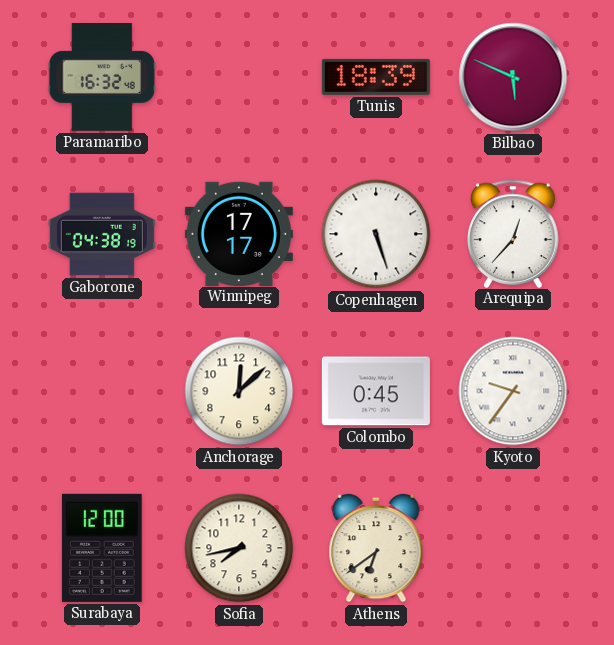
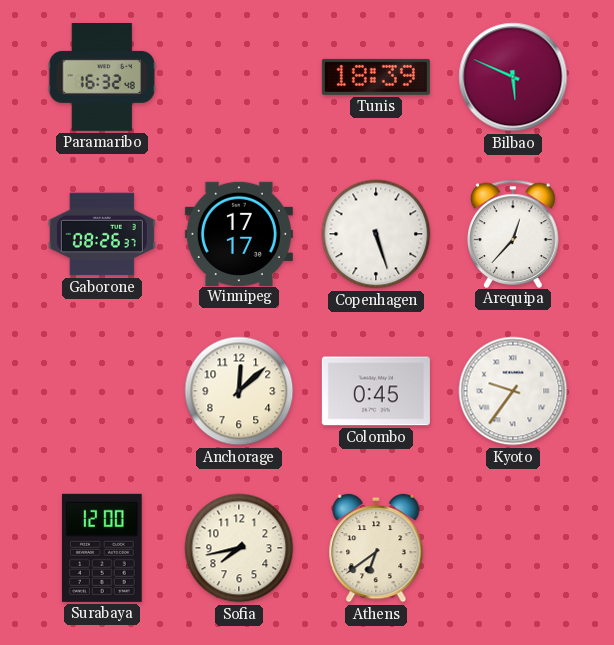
Gaborone: 04:38 -> 08:26 (102, 234)
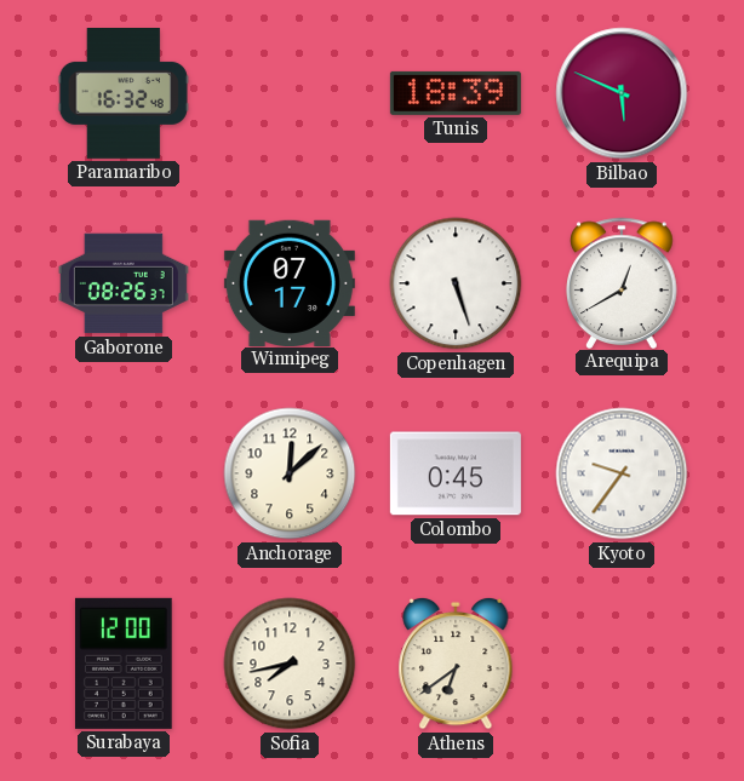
Winnipeg: 17:17 -> 07:17 (290, 282)
Arequipa: 12:37 -> 12:40 (623, 282)
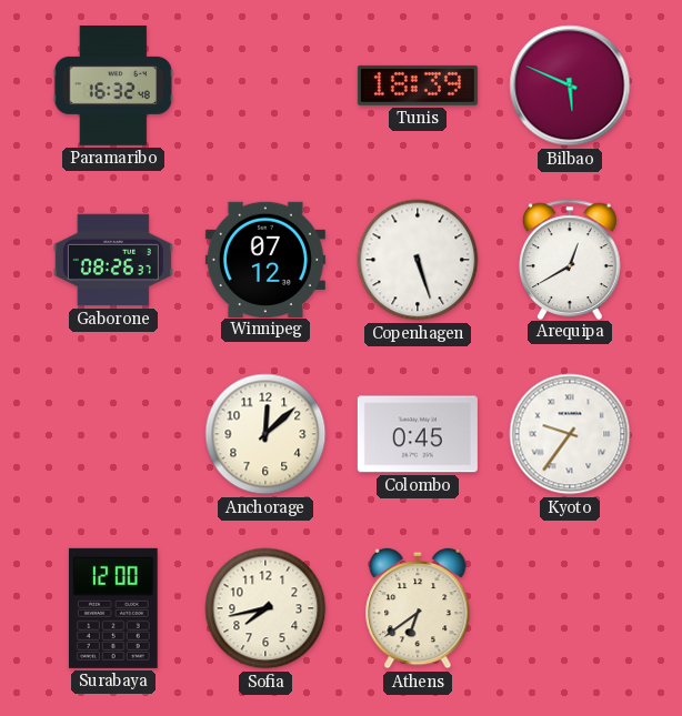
Winnipeg: 07:17 -> 07:12 (265, 259)
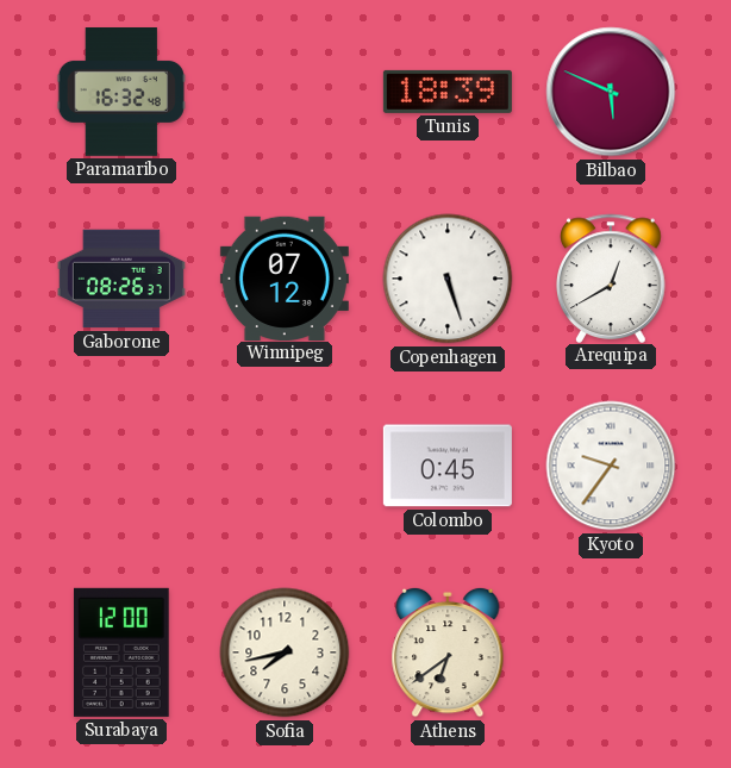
Anchorage: 12:08 -> none (265, 434)
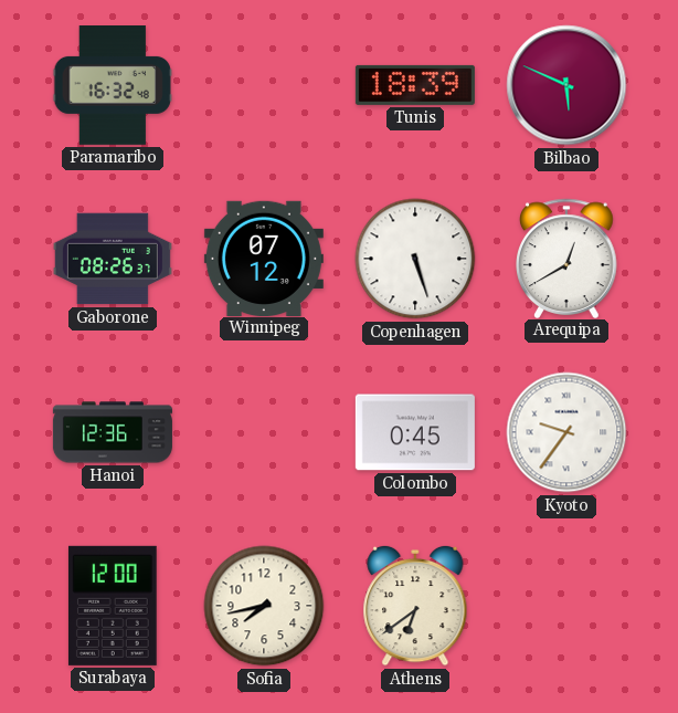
Hanoi: none -> 12:36 (113, 432)
